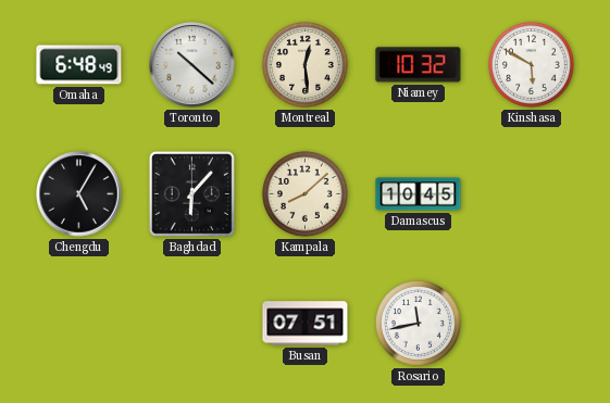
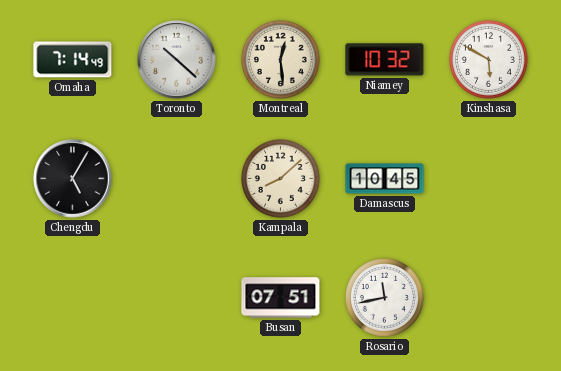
Omaha: 6:48 -> 7:14 (73, 60)
Baghdad: 6:07 -> none (191, 193)
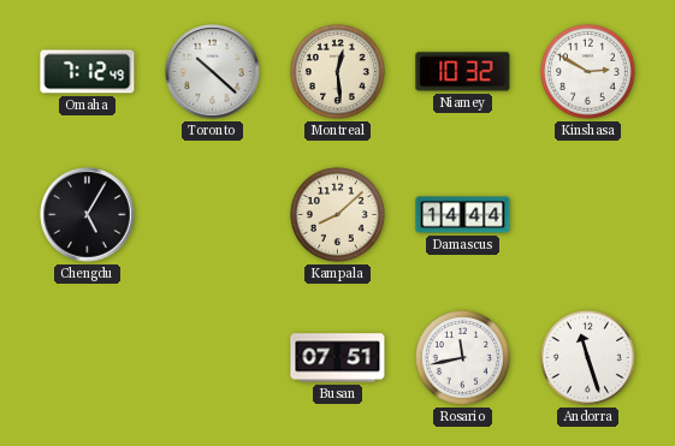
Omaha: 7:14 -> 7:12 (88, 72)
Kinshasa: 5:50 -> 2:50 (587, 71)
Damascus: 10:45 -> 14:44 (463, 215)
Andorra: none -> 11:27 (587, 357)
